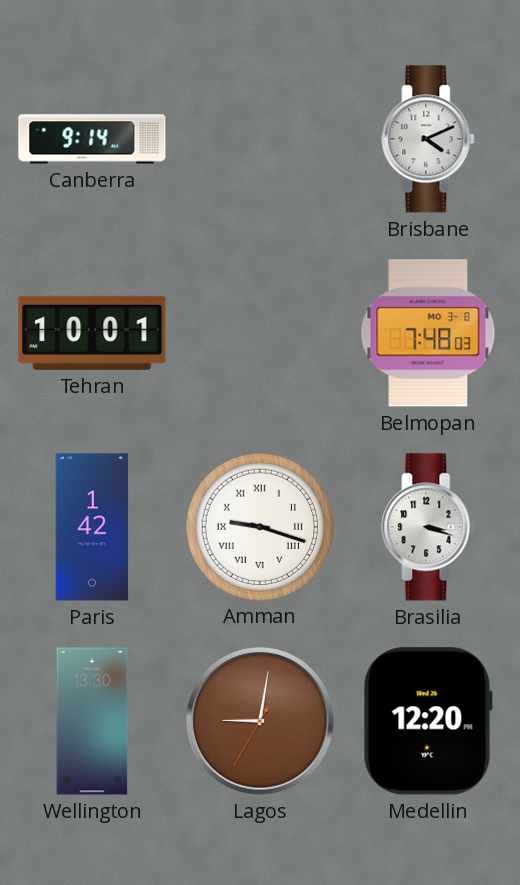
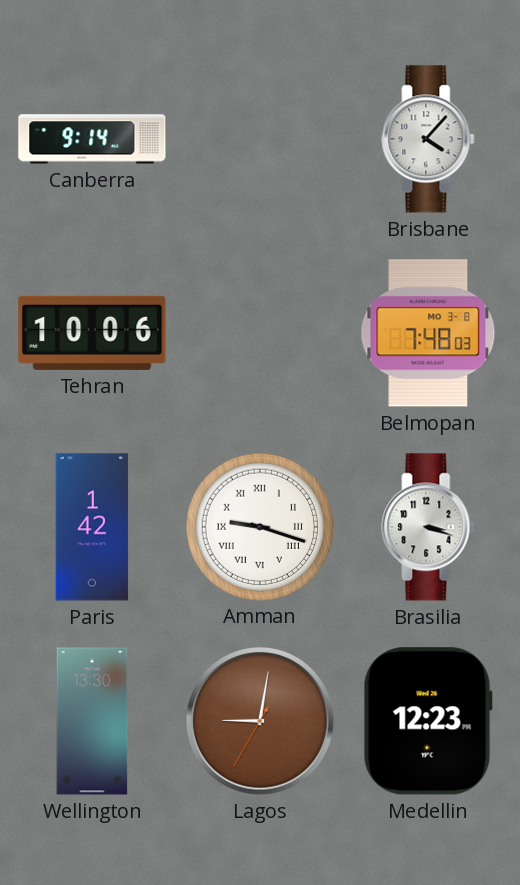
Brisbane: 4:11 -> 4:07 (428, 139)
Tehran: 10:01 -> 10:06 (92, 333)
Medellin: 12:20 -> 12:23 (428, 721)
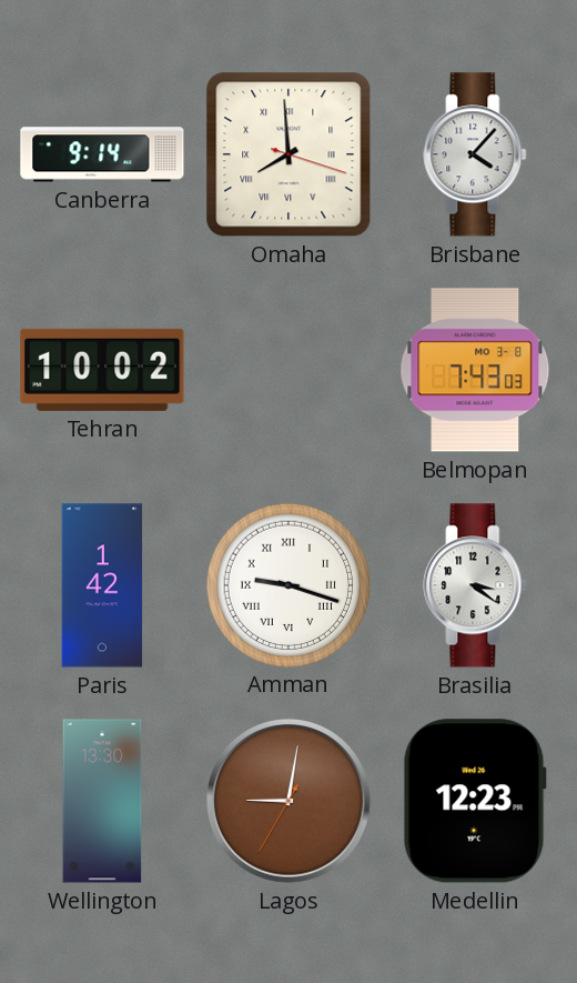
Omaha: none -> 7:59 (288, 154)
Tehran: 10:06 -> 10:02 (102, 370)
Belmopan: 7:48 -> 7:43 (475, 370)
Brasilia: 3:18 -> 3:21 (475, 585)
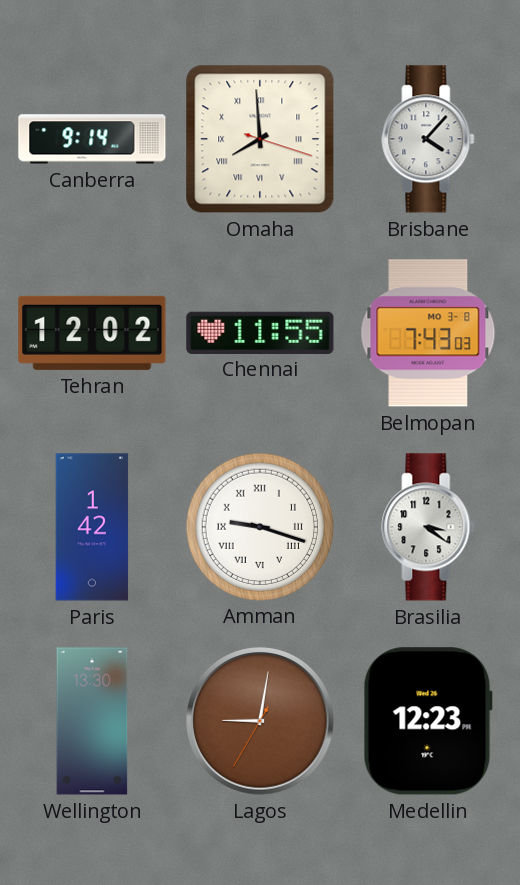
Tehran: 10:02 -> 12:02 (92, 333)
Chennai: none -> 11:55 (260, 332)
